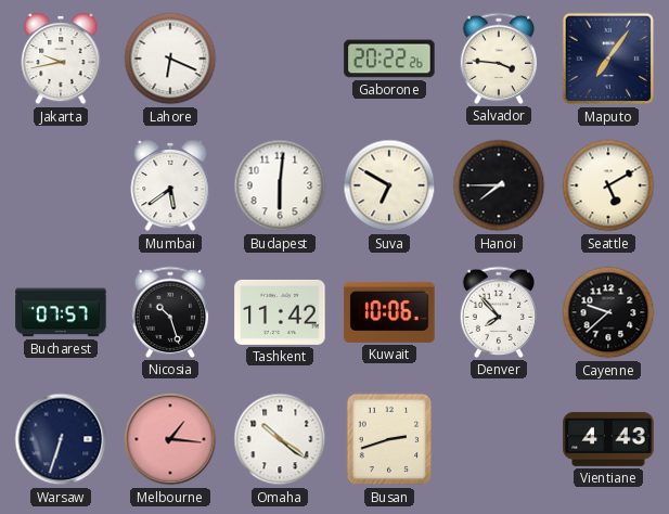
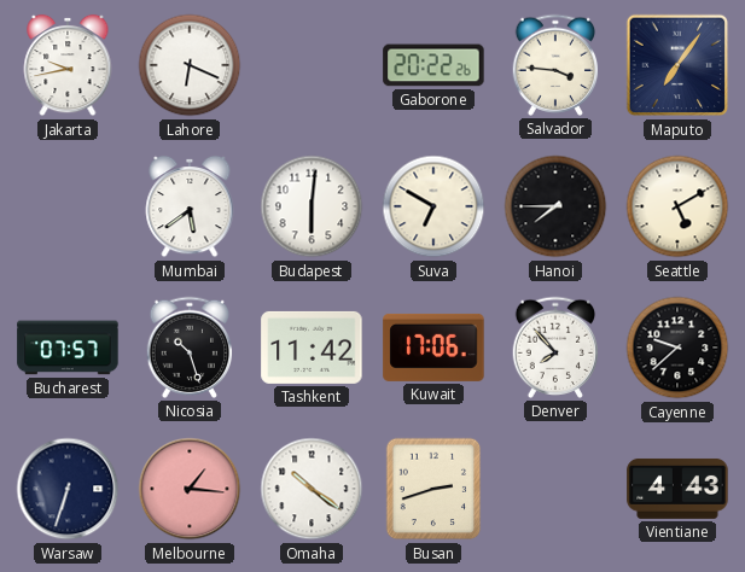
Kuwait: 10:06 -> 17:06 (433, 348)
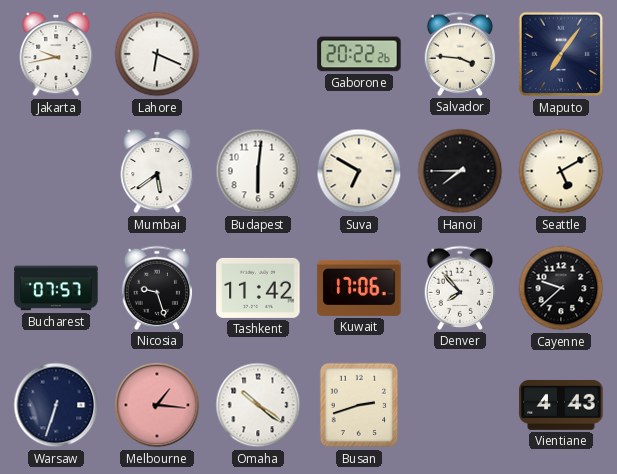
Nicosia: 10:27 -> 9:27 (157, 288)
